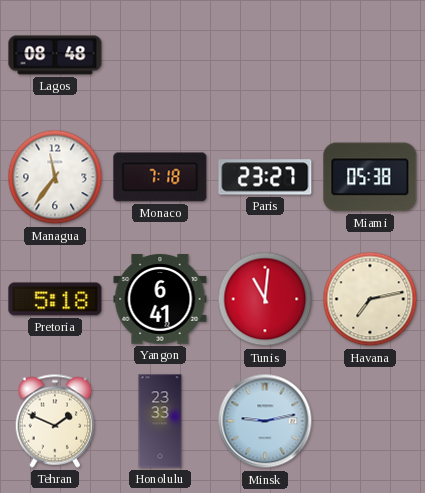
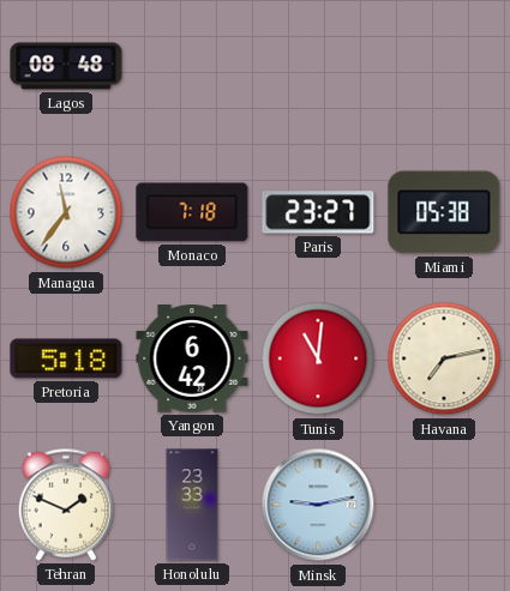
Yangon: 6:41 -> 6:42 (192, 358)
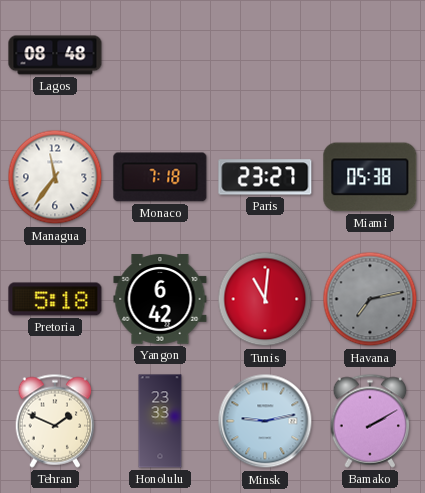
Havana dial: cream -> grey (370, 299)
Bamako: none -> 2:10 (370, 421)
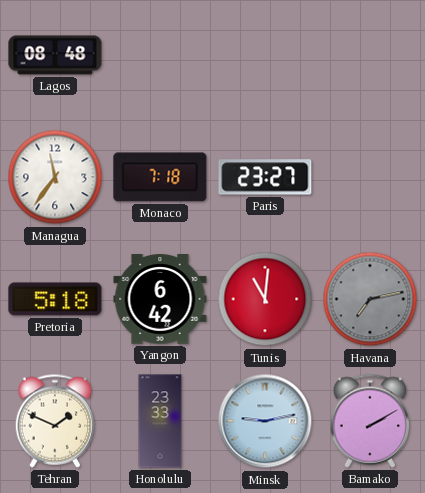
Miami: 05:38 -> none (370, 177)
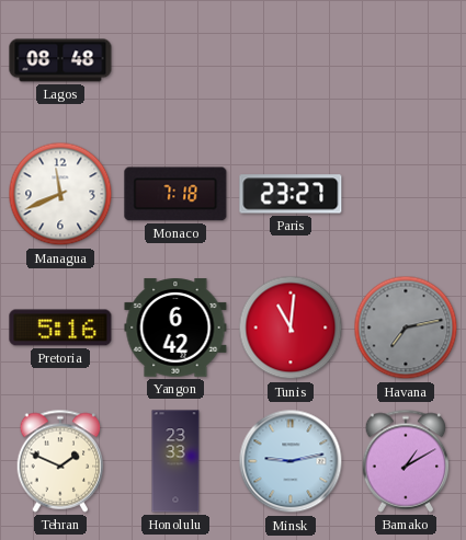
Managua: 11:36 -> 11:41 (60, 194)
Pretoria: 5:18 -> 5:16 (60, 328)
Bamako: 2:10 -> 1:10 (406, 461)
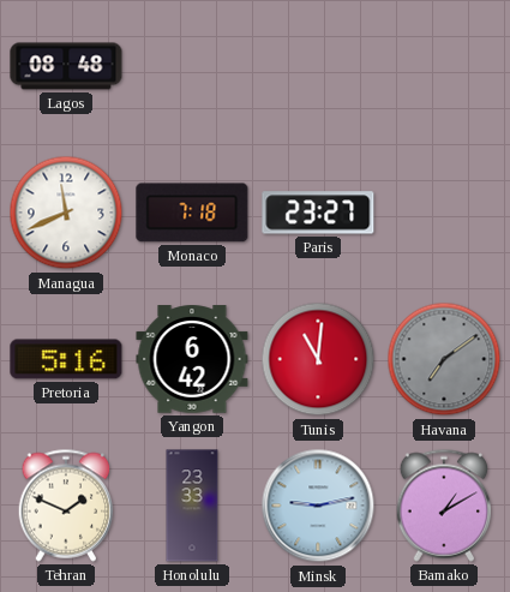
Havana: 7:13 -> 7:09 (444, 359)
